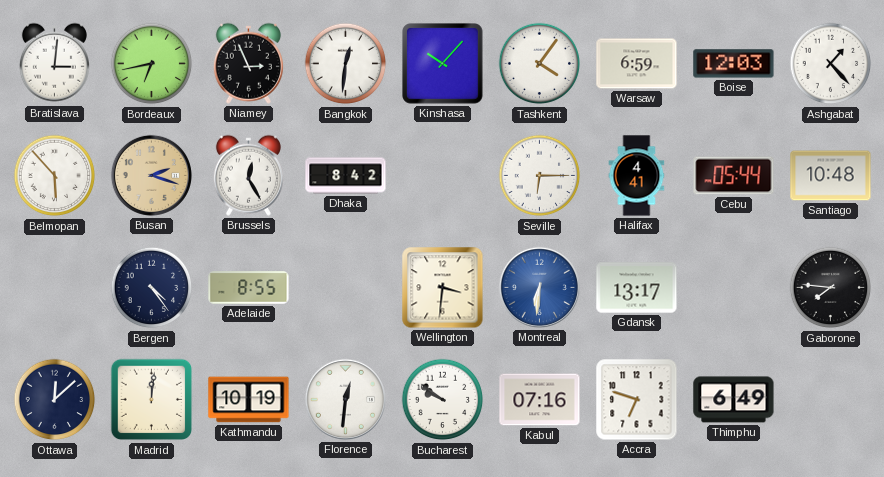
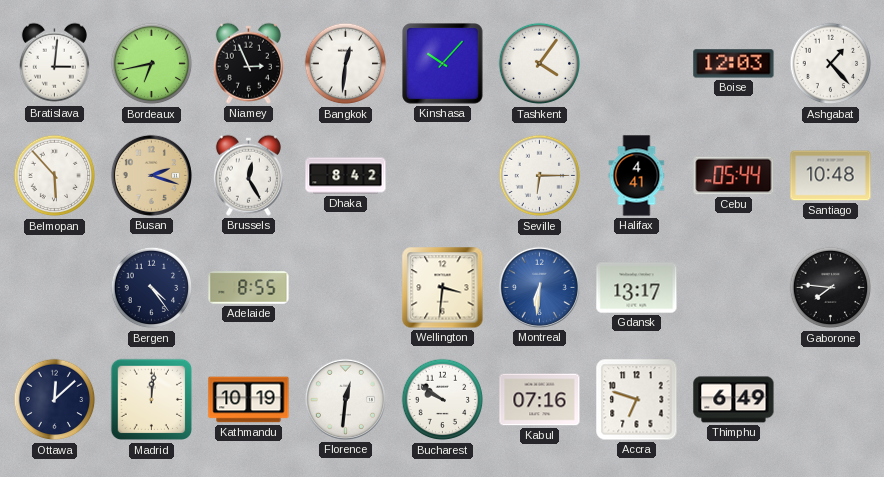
Warsaw: 6:59 -> none (637, 64)
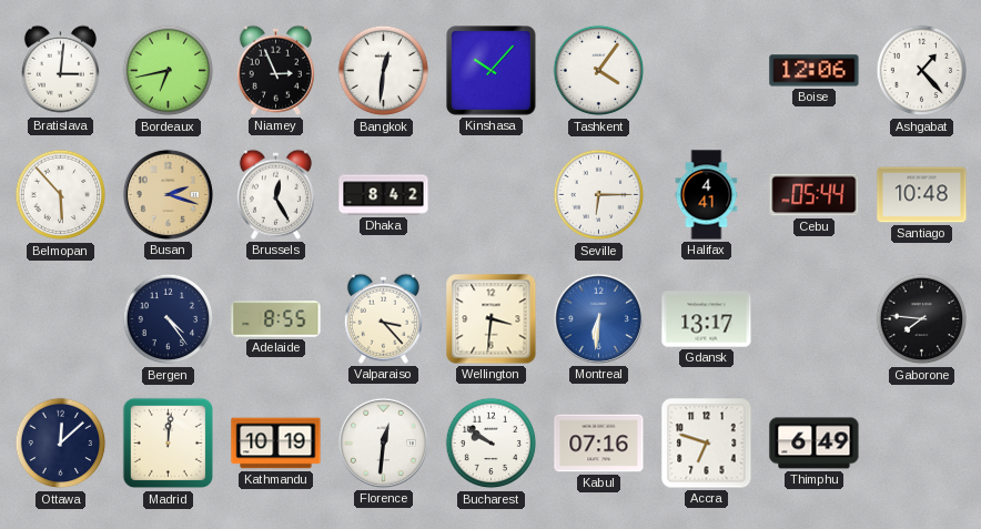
Boise: 12:03 -> 12:06 (815, 71)
Valparaiso: none -> 3:23 (383, 318)
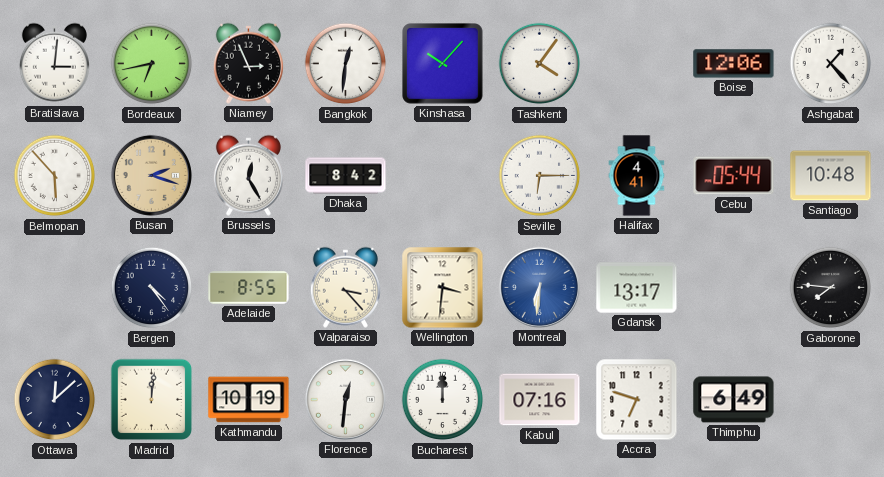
Bucharest: 9:51 -> 12:00 (443, 400)
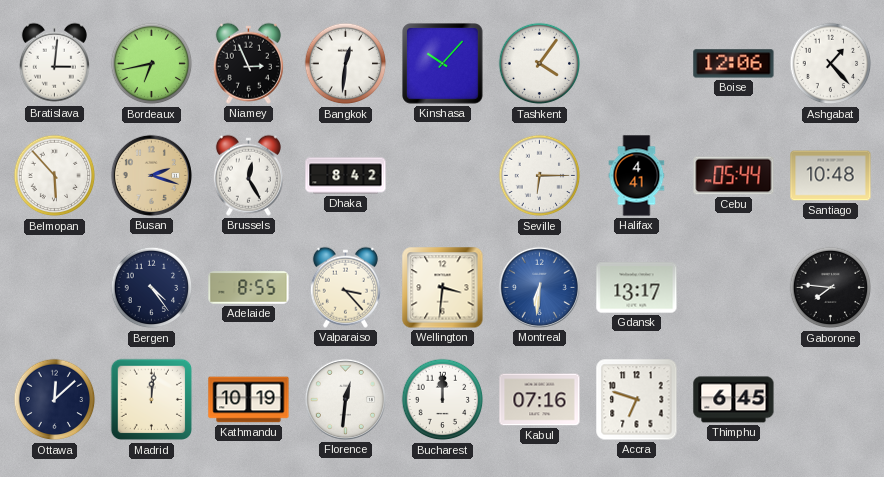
Thimphu: 6:49 -> 6:45 (734, 400)
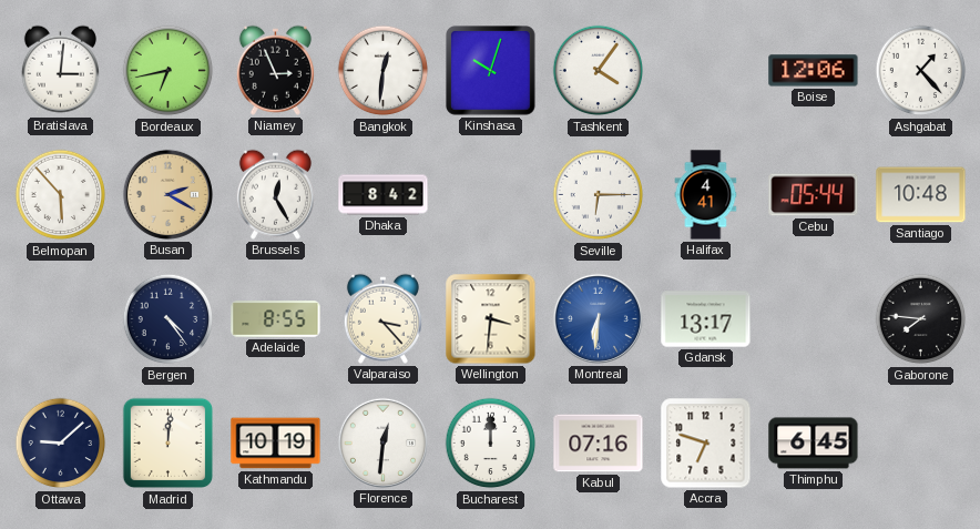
Kinshasa: 10:07 -> 10:03 (491, 71)
Busan: 2:18 -> 2:20 (167, 194)
Ottawa: 12:08 -> 9:08 (61, 444)
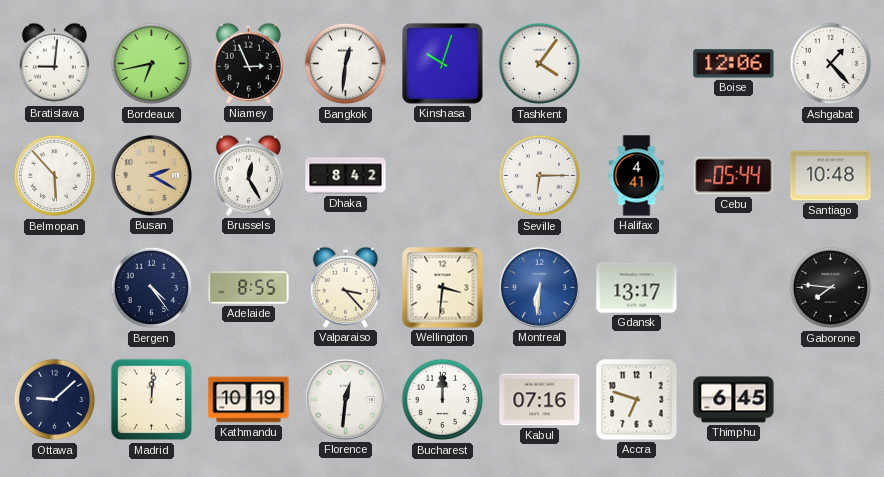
Bratislava: 3:01 -> 9:01 (54, 63)
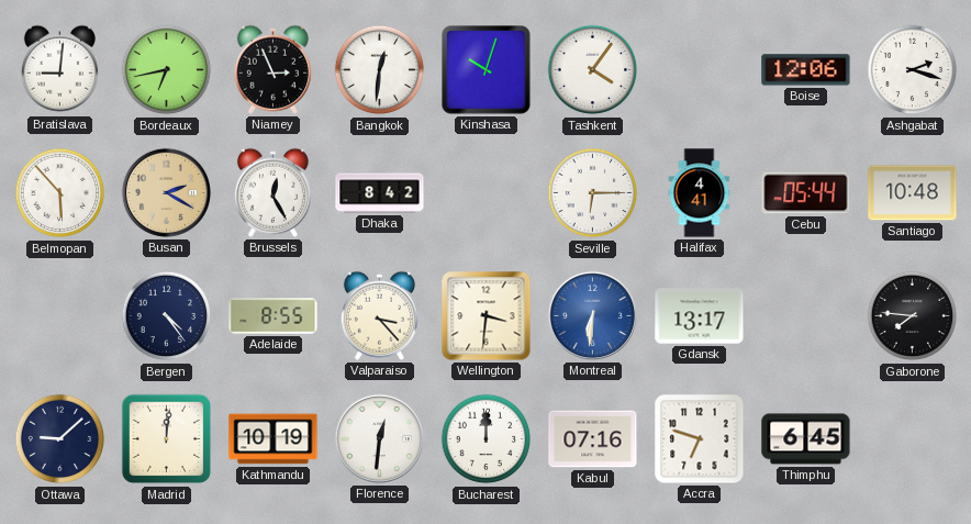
Ashgabat: 1:23 -> 2:18 (913, 70)
